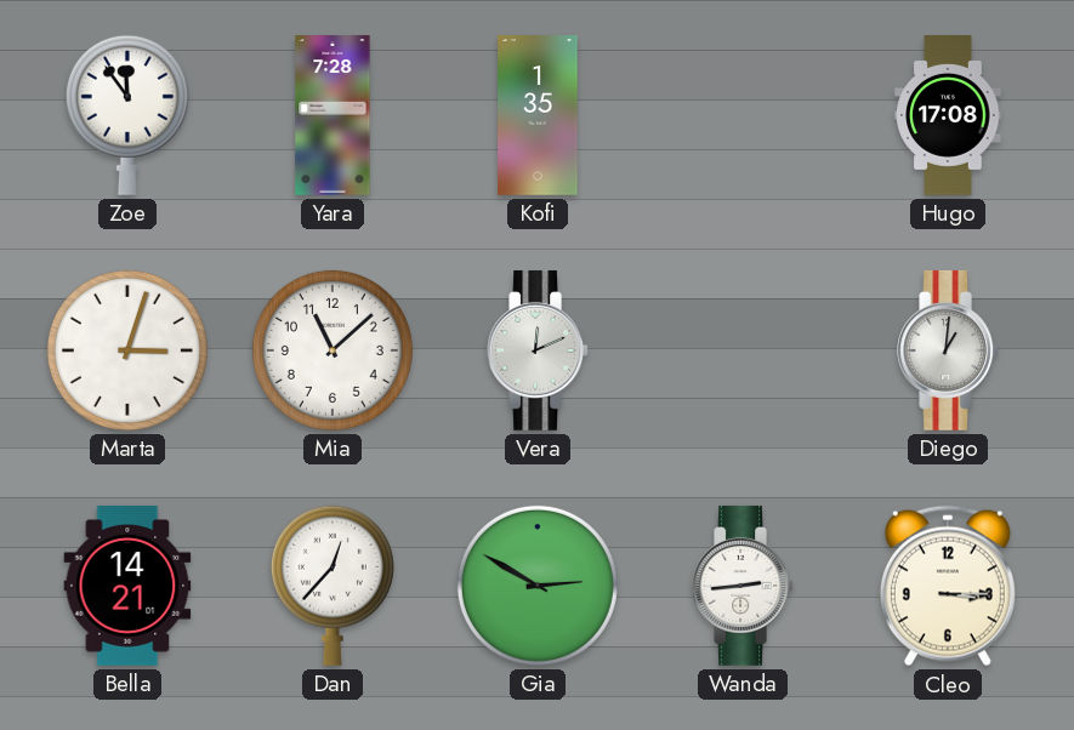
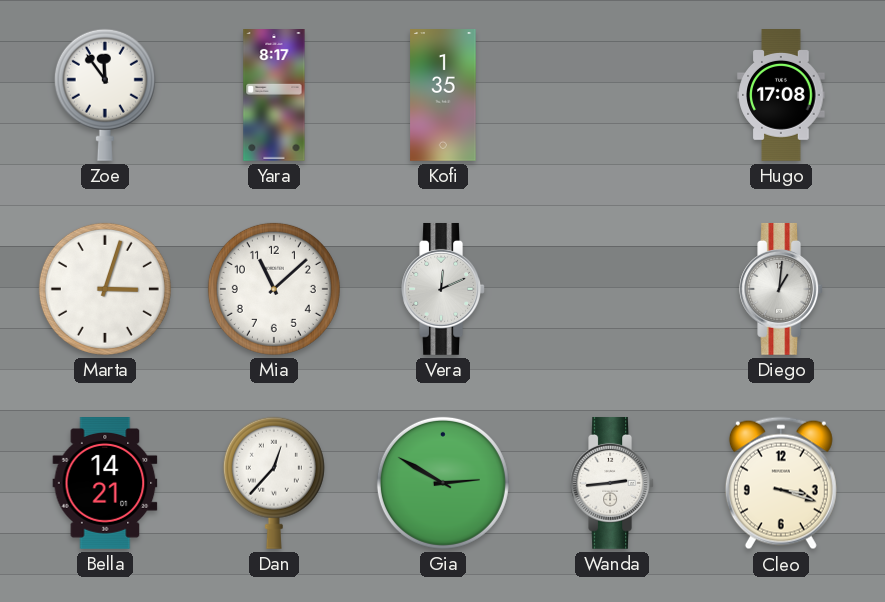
Yara: 7:28 -> 8:17 (274, 96)
Cleo: 3:15 -> 3:18 (781, 483)
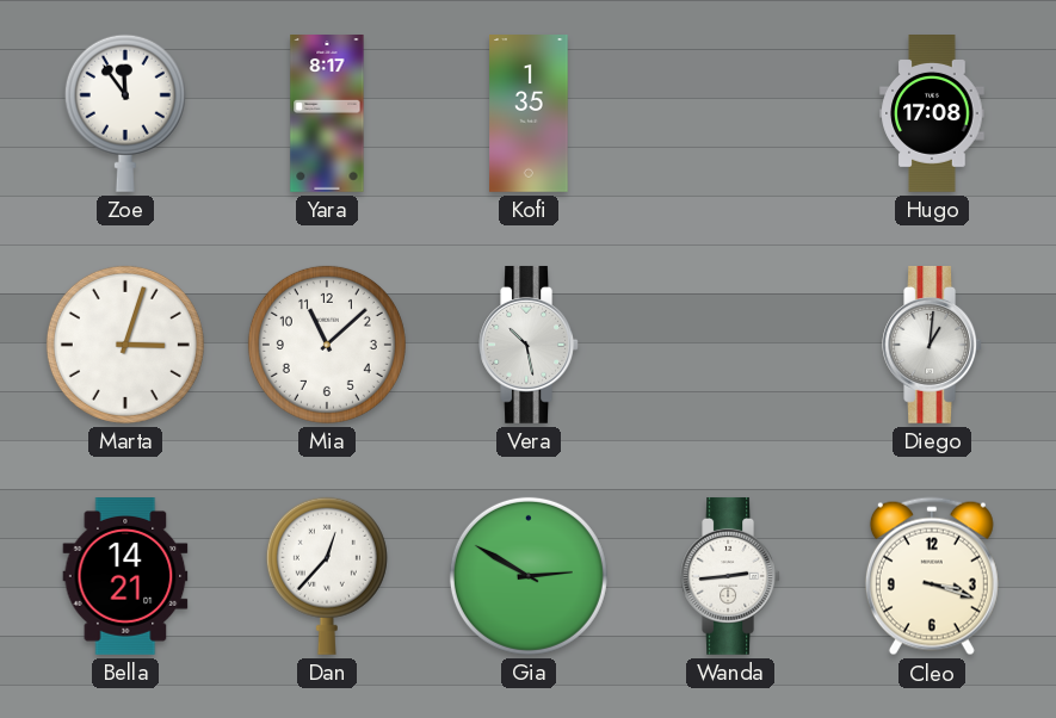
Vera: 12:11 -> 10:28 (529, 345)
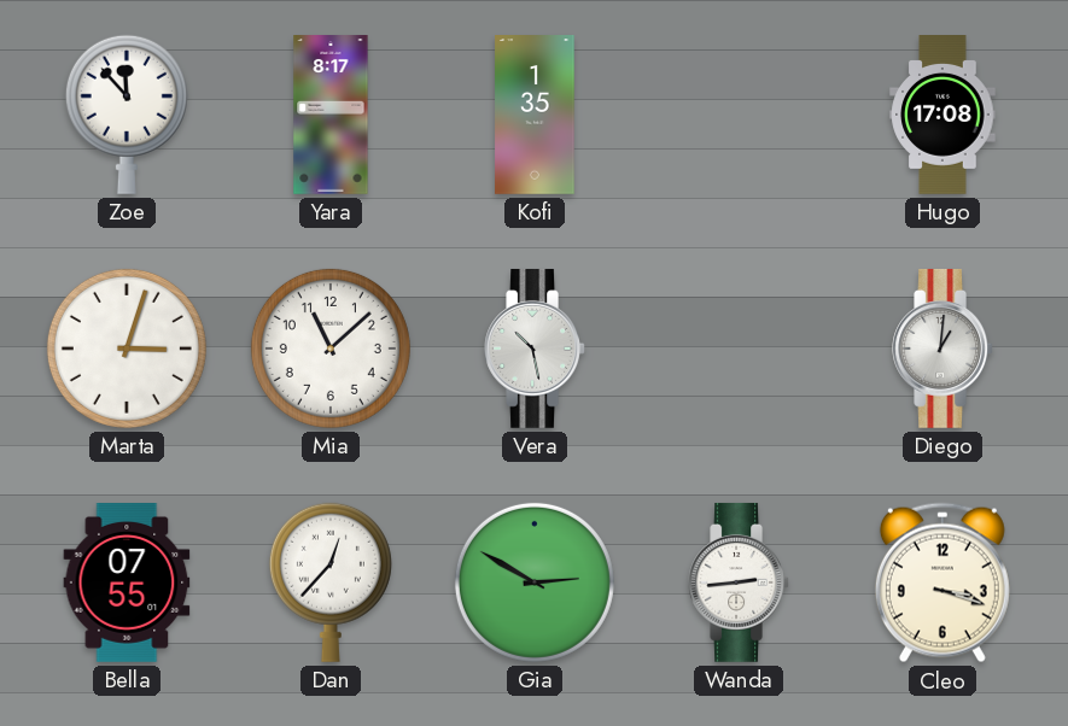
Zoe: 11:54 -> 11:53 (127, 115)
Bella: 14:21 -> 07:55 (127, 584)
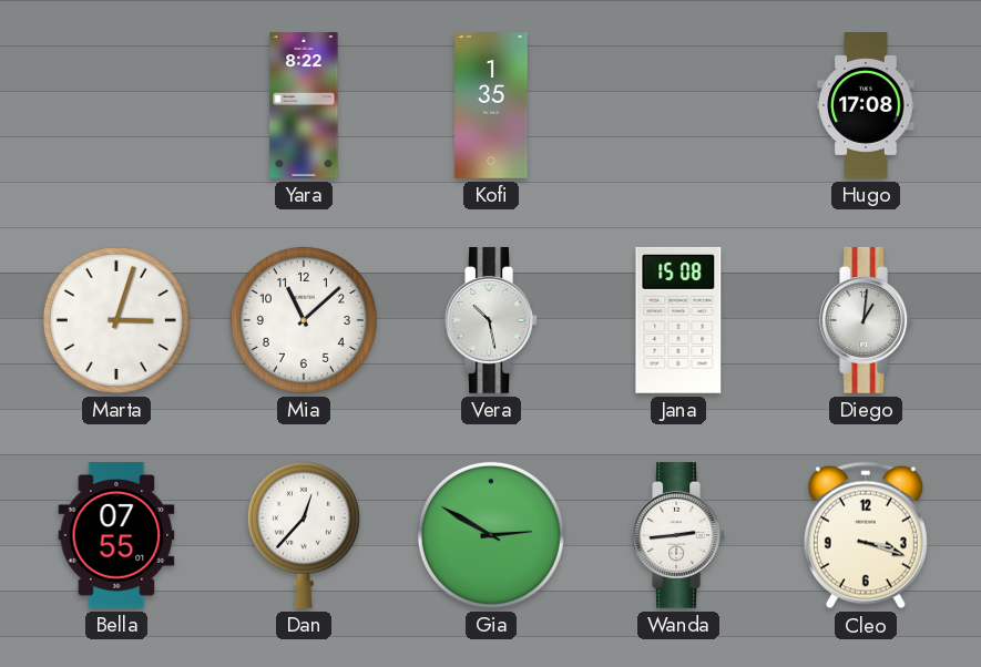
Zoe: 11:53 -> none (127, 115)
Yara: 8:17 -> 8:22 (304, 106)
Jana: none -> 15:08 (678, 320)
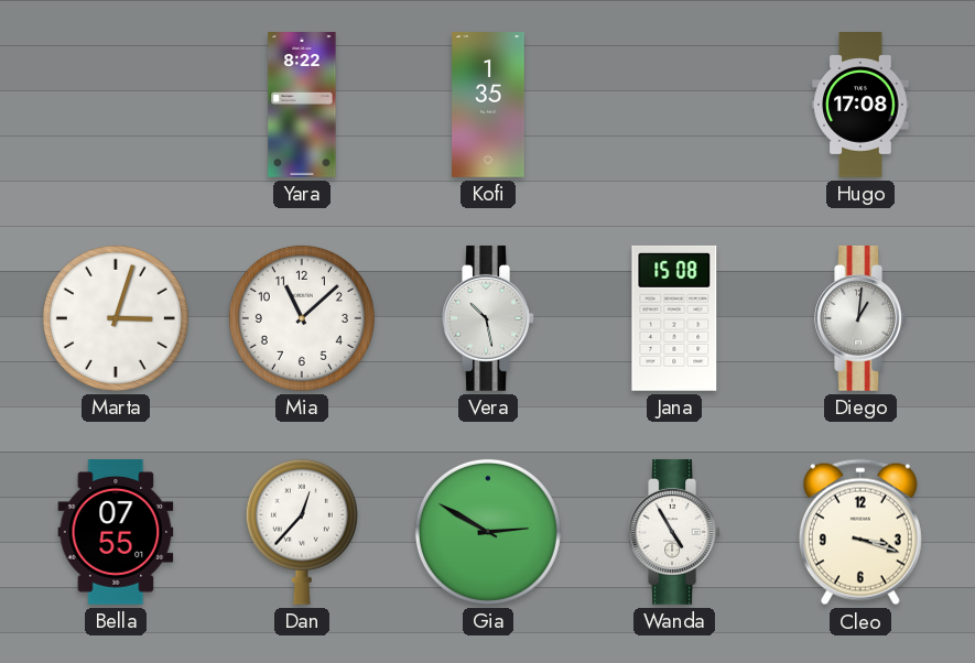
Wanda: 2:44 -> 4:55 (674, 532)
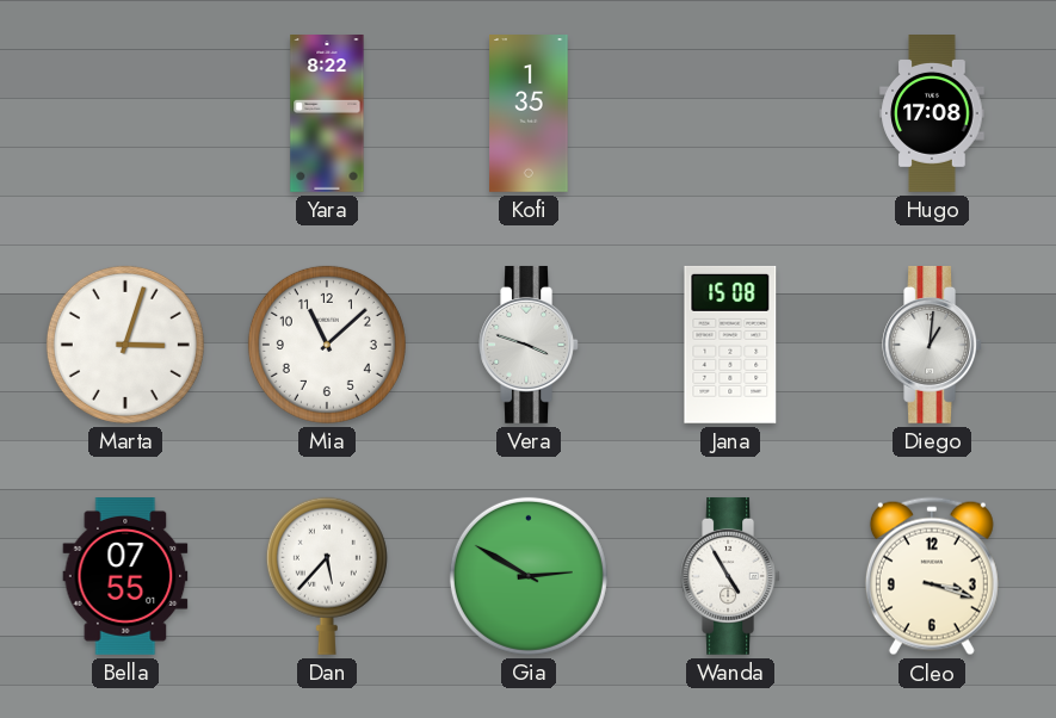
Vera: 10:28 -> 3:48 (529, 345)
Dan: 12:37 -> 5:37 (327, 576)
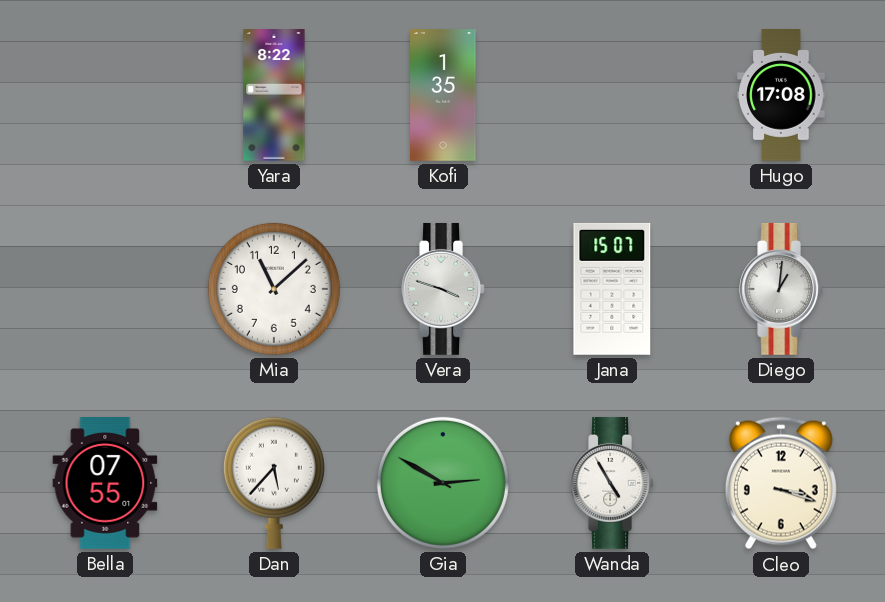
Marta: 3:03 -> none (125, 345)
Jana: 15:08 -> 15:07 (612, 289)
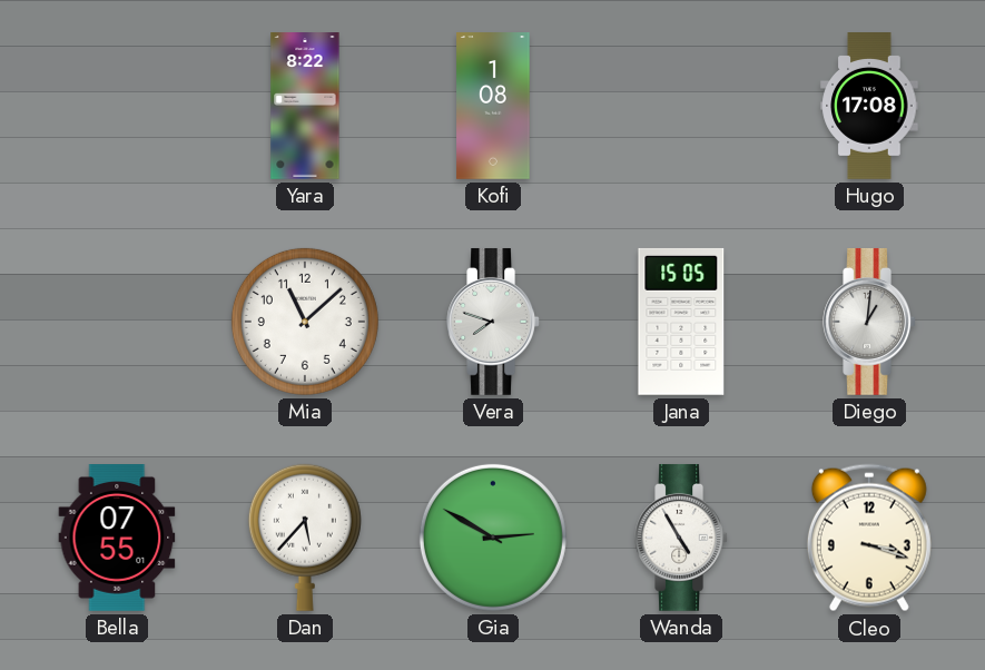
Kofi: 1:35 -> 1:08 (493, 107)
Vera: 3:48 -> 7:48 (493, 322)
Jana: 15:07 -> 15:05 (681, 322)
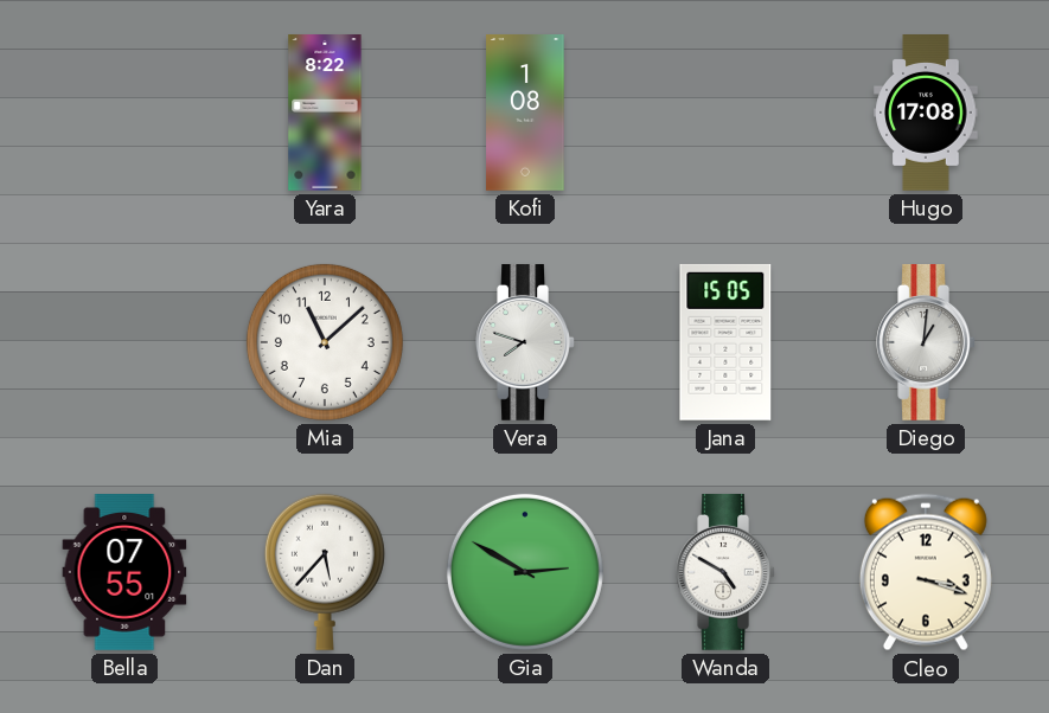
Wanda: 4:55 -> 4:50 (725, 572)
